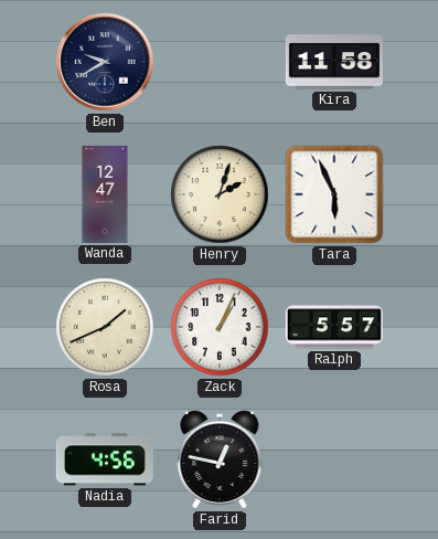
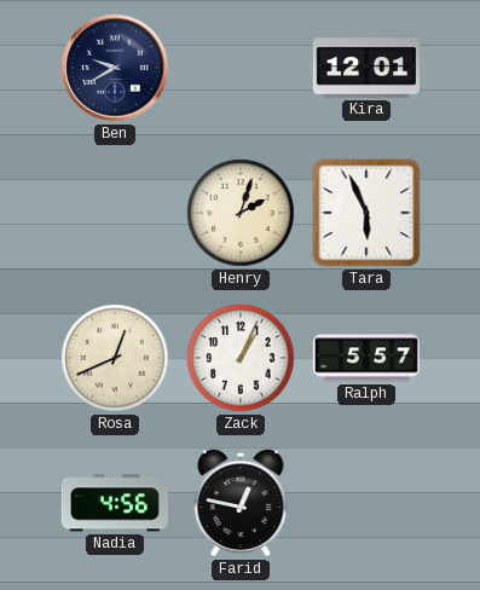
Kira: 11:58 -> 12:01 (366, 68)
Wanda: 12:47 -> none (105, 194)
Rosa: 1:41 -> 12:41 (115, 358)
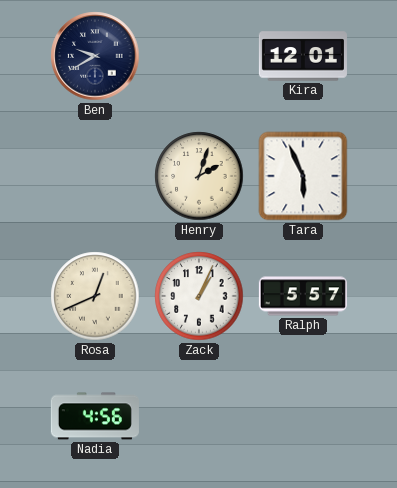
Farid: 12:47 -> none (241, 503)
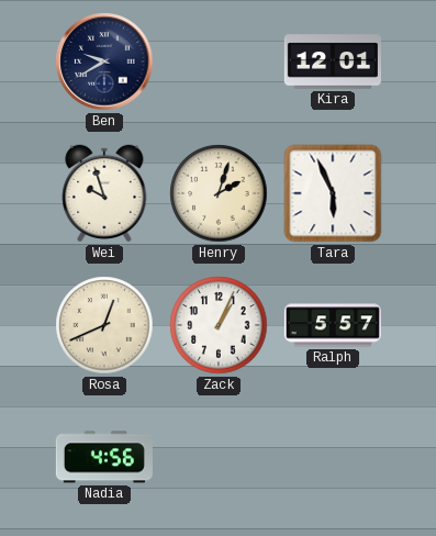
Wei: none -> 9:57 (104, 193)
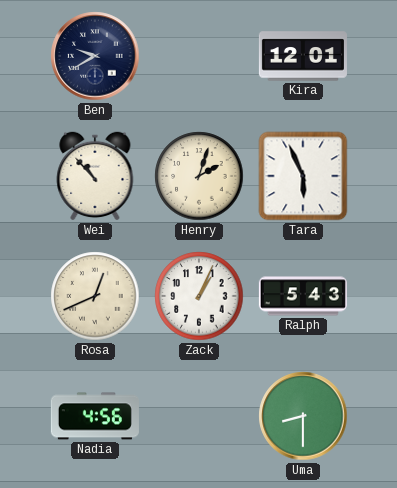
Wei: 9:57 -> 10:53 (95, 176)
Ralph: 5:57 -> 5:43 (303, 296)
Uma: none -> 8:30 (303, 416)
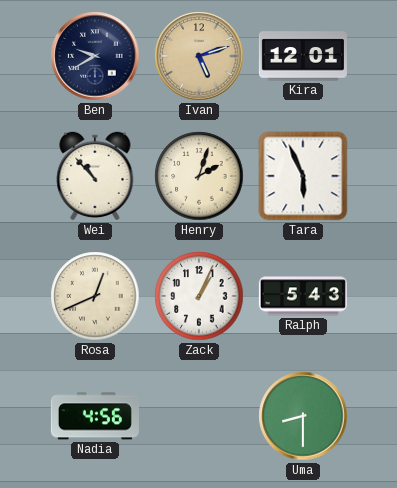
Ivan: none -> 5:12 (199, 56)
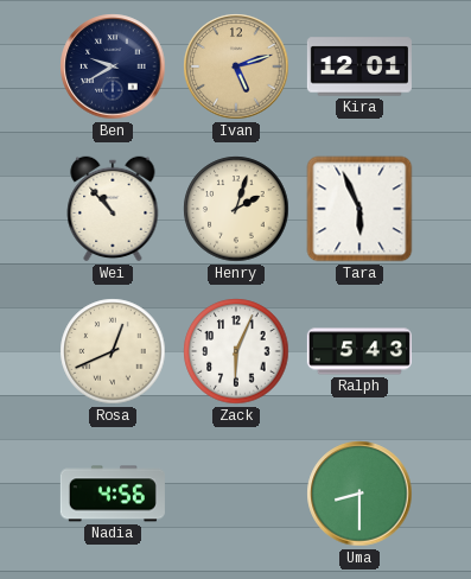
Zack: 1:04 -> 6:04 (236, 351)
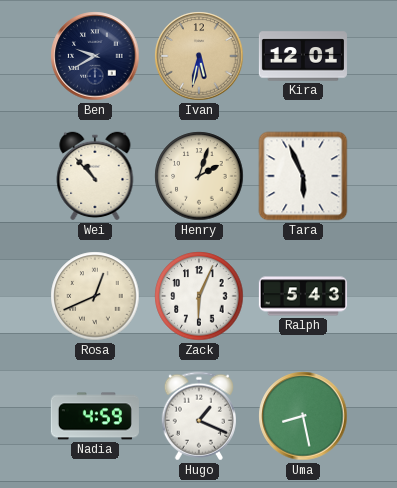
Ivan: 5:12 -> 5:32 (199, 56)
Nadia: 4:56 -> 4:59 (95, 416)
Hugo: none -> 1:19 (199, 416)
Uma: 8:30 -> 8:28 (303, 416)
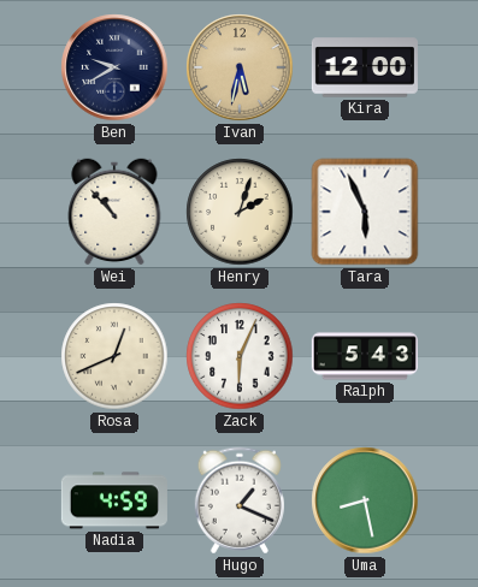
Kira: 12:01 -> 12:00 (365, 67)
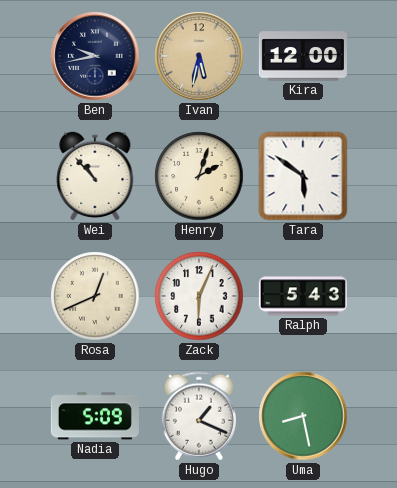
Ben: 9:40 -> 9:43 (95, 56)
Tara: 5:56 -> 5:51 (303, 176)
Nadia: 4:59 -> 5:09 (95, 416)
